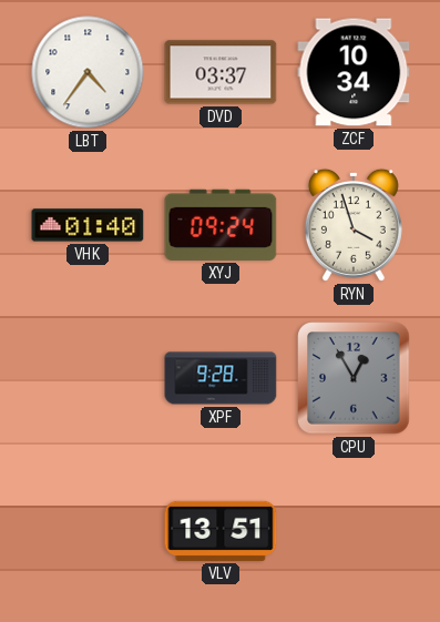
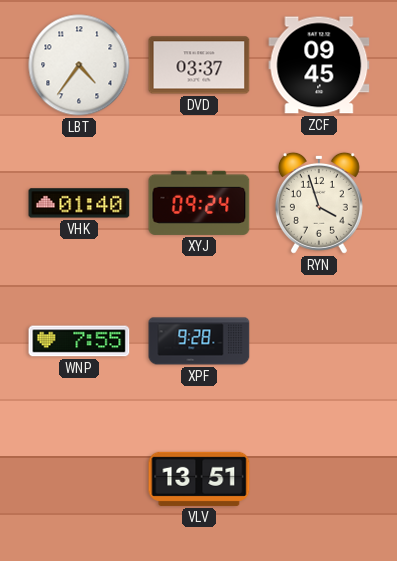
ZCF: 10:34 -> 09:45 (319, 65)
WNP: none -> 7:55 (79, 341)
CPU: 12:55 -> none (354, 378)
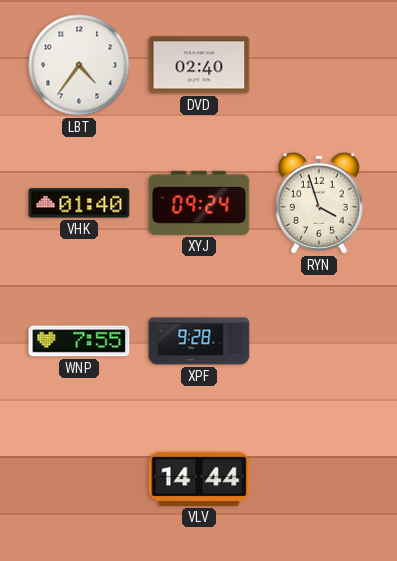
DVD: 03:37 -> 02:40 (199, 65)
ZCF: 09:45 -> none (319, 65)
VLV: 13:51 -> 14:44 (199, 479)
